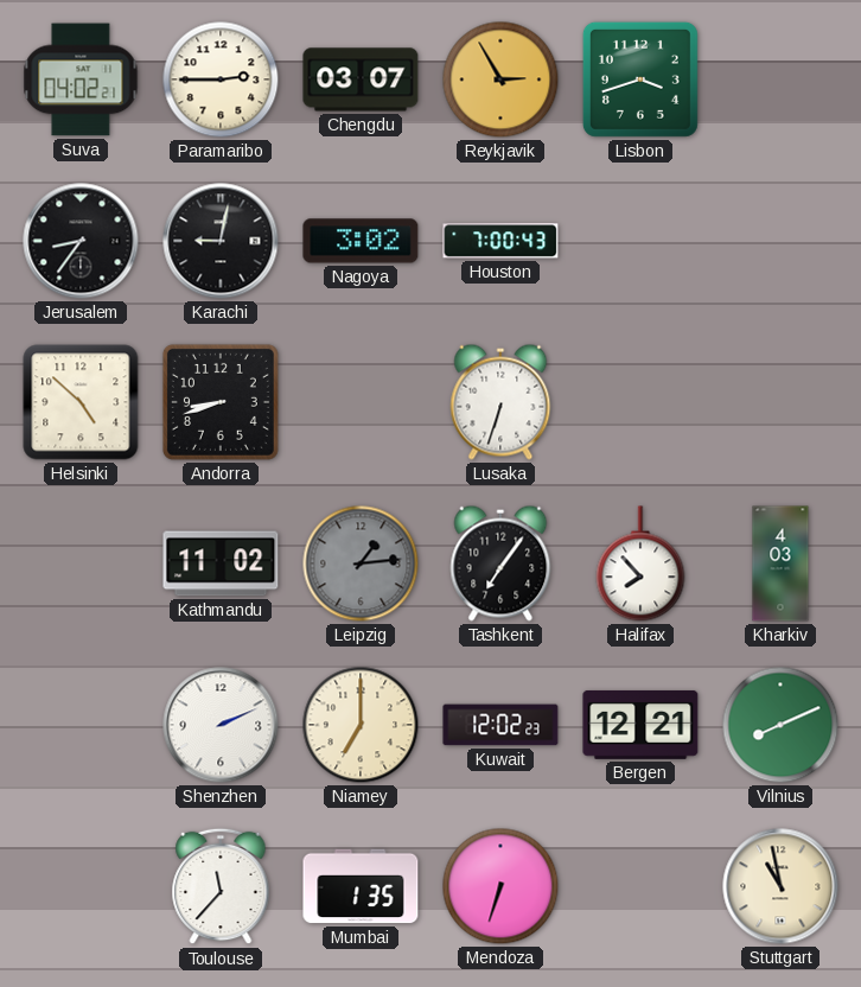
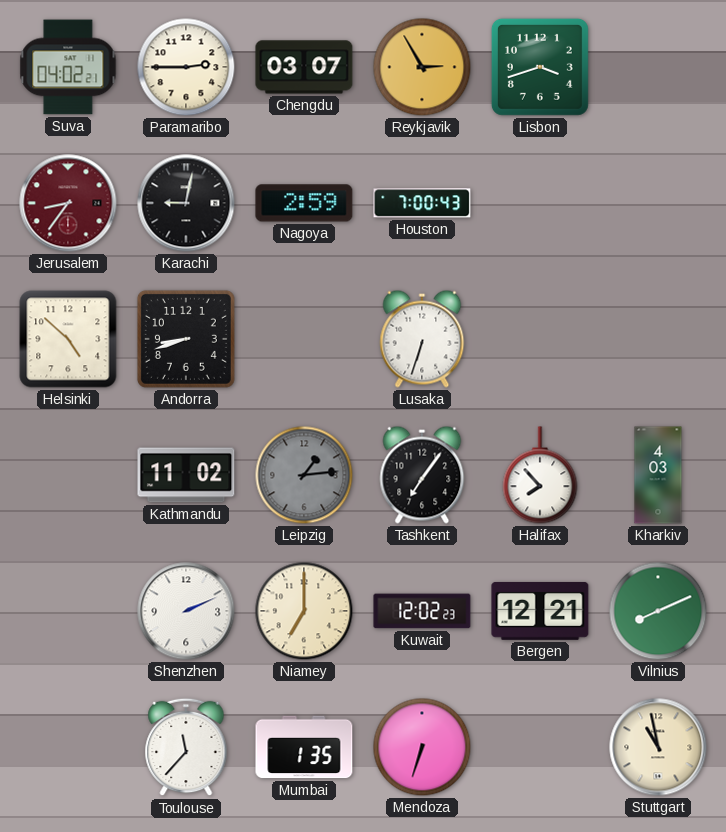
Jerusalem dial: black -> burgundy (68, 203)
Nagoya: 3:02 -> 2:59 (304, 203)
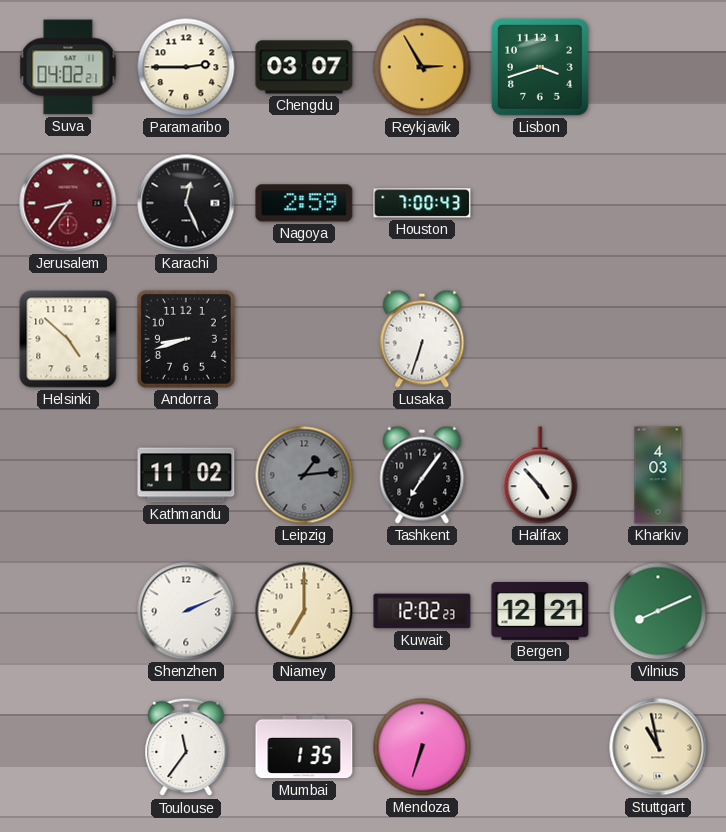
Karachi: 9:02 -> 12:26 (186, 203)
Halifax: 7:53 -> 4:53 (540, 475)
Toulouse: 11:37 -> 11:36 (186, 747)
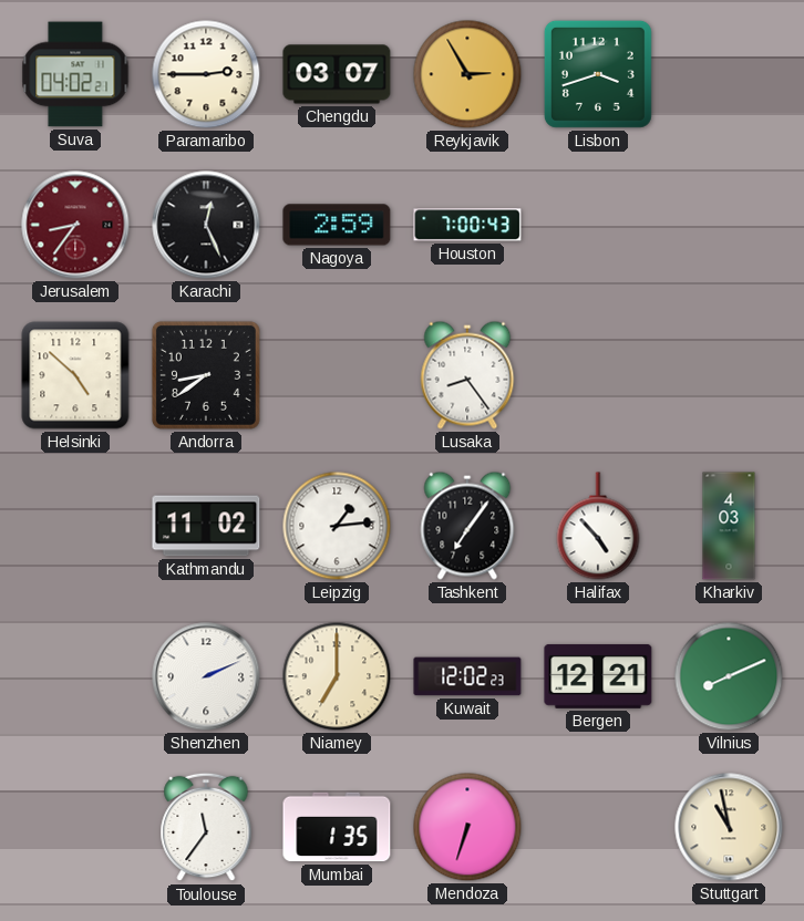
Andorra: 8:42 -> 8:39 (206, 375)
Lusaka: 6:33 -> 8:24 (467, 375)
Leipzig dial: grey -> white (337, 526)
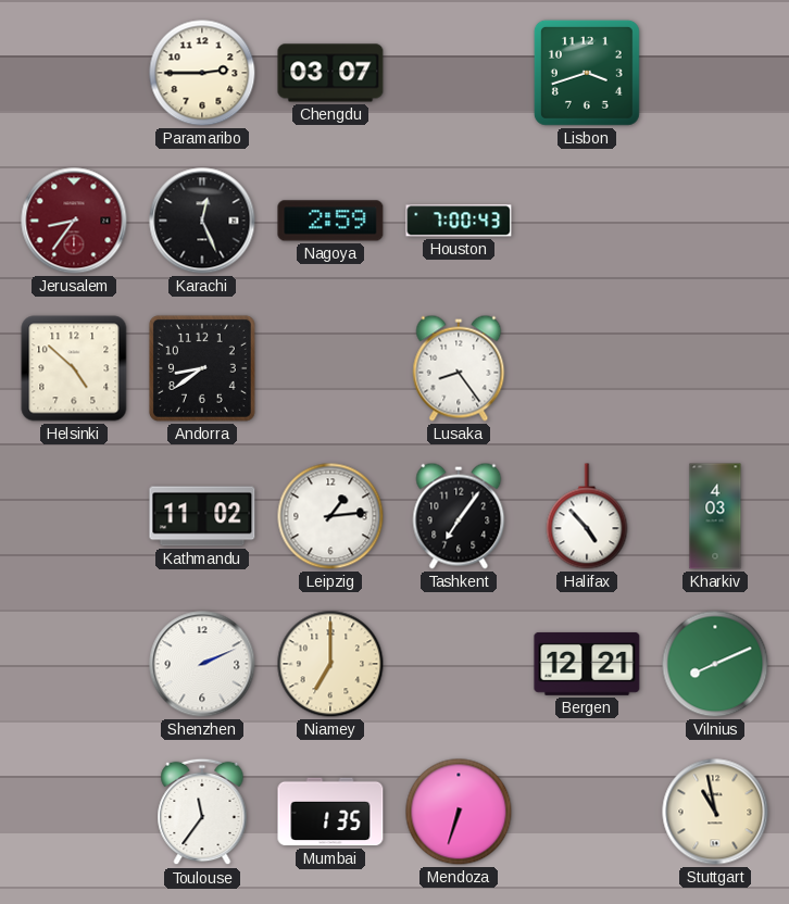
Suva: 04:02 -> none (75, 74)
Reykjavik: 2:55 -> none (467, 74)
Kuwait: 12:02 -> none (467, 676)
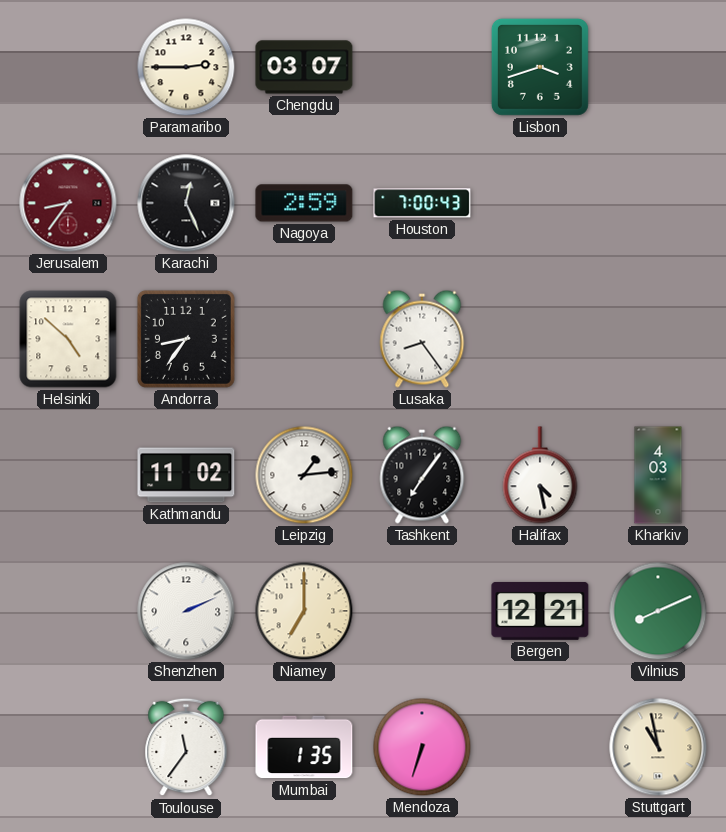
Andorra: 8:39 -> 8:36 (186, 339)
Halifax: 4:53 -> 4:28 (540, 475)
